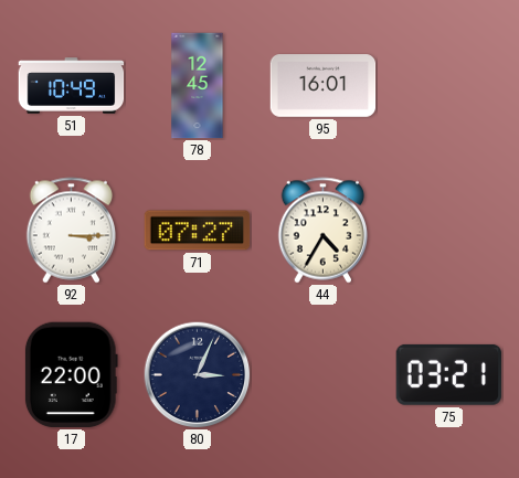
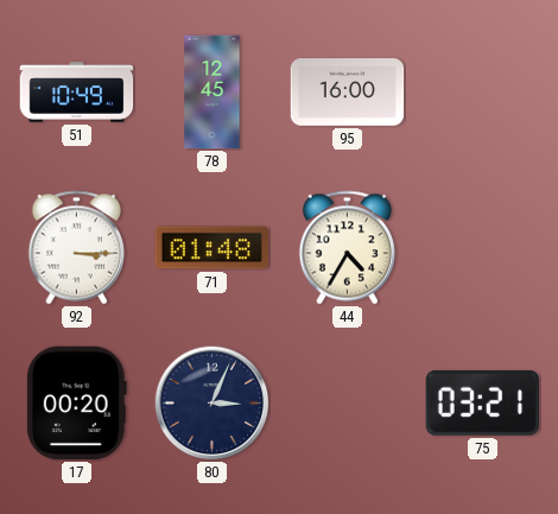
95: 16:01 -> 16:00 (348, 93)
71: 07:27 -> 01:48 (213, 248)
17: 22:00 -> 00:20 (76, 404)
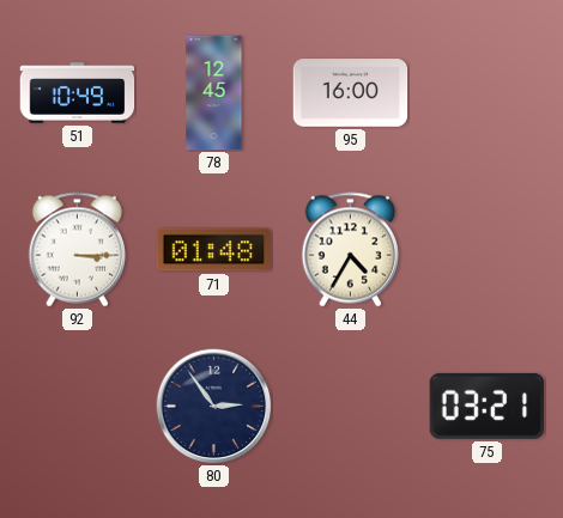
17: 00:20 -> none (76, 404)
80: 3:04 -> 2:54 (214, 407)
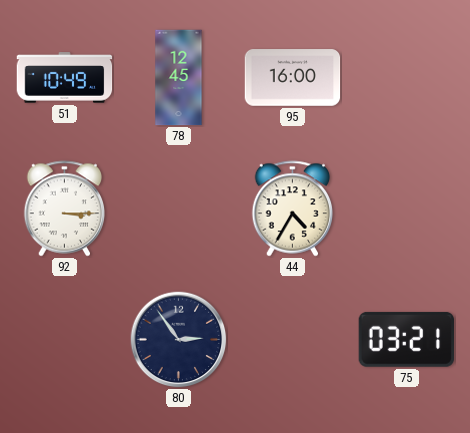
71: 01:48 -> none (214, 250)
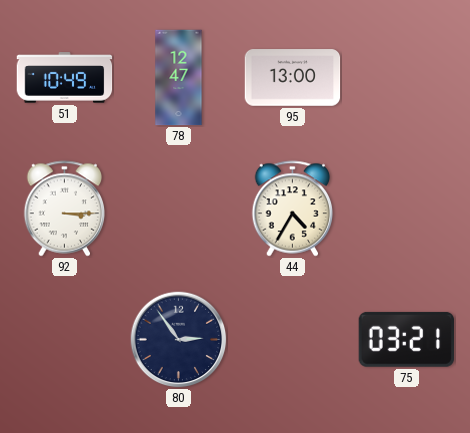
78: 12:45 -> 12:47 (179, 78)
95: 16:00 -> 13:00 (293, 78)
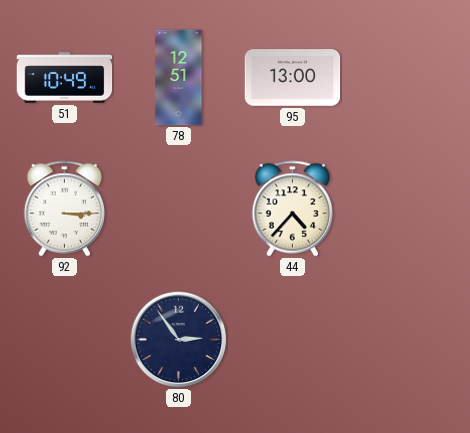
78: 12:47 -> 12:51 (179, 78)
44: 4:35 -> 4:37 (293, 209)
75: 03:21 -> none (406, 339)
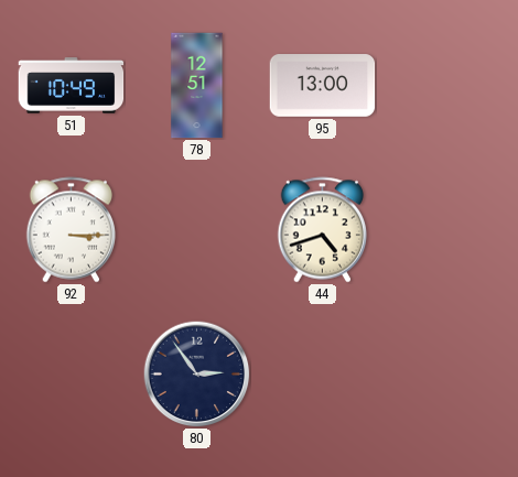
44: 4:37 -> 4:42 (323, 230)
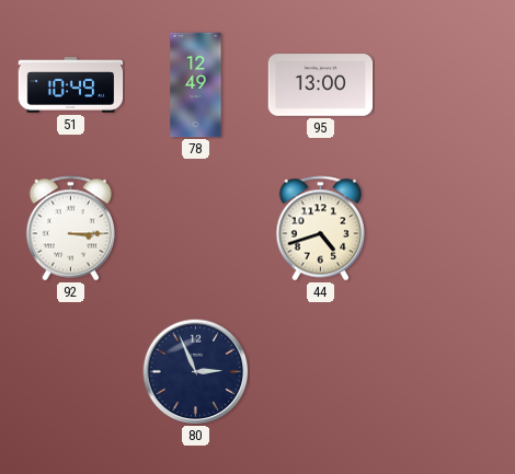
78: 12:51 -> 12:49 (196, 85)
80: 2:54 -> 2:56 (196, 372)
